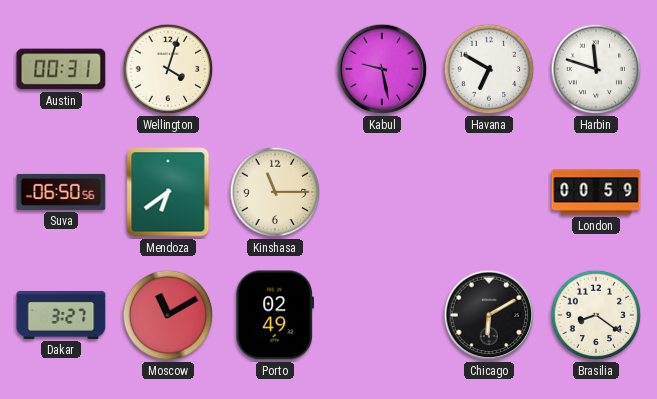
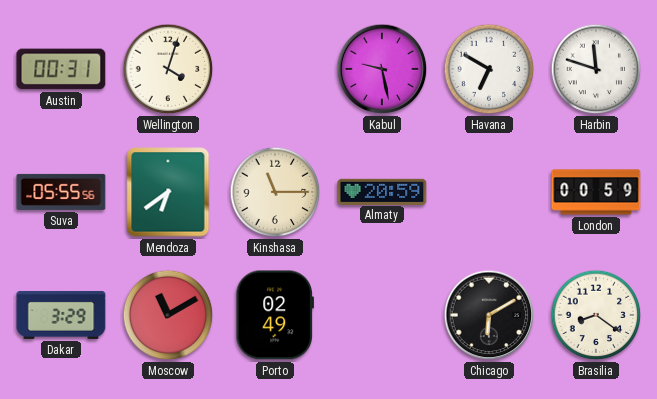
Suva: 06:50 -> 05:55 (61, 192)
Almaty: none -> 20:59 (382, 191)
Dakar: 3:27 -> 3:29 (61, 315)
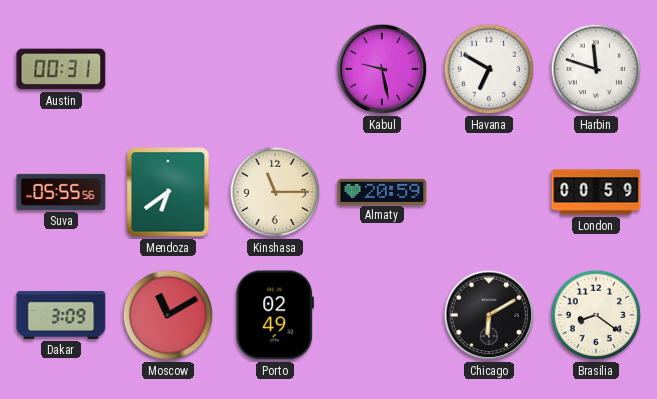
Wellington: 4:03 -> none (168, 69)
Dakar: 3:29 -> 3:09 (61, 315)
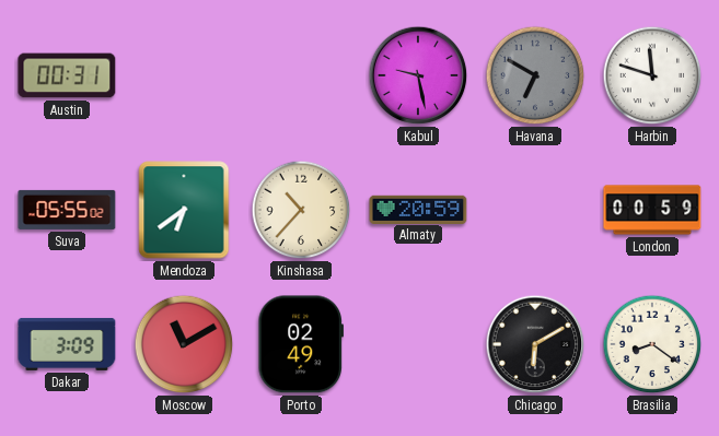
Havana dial: white -> grey (535, 75)
Suva: 05:55:56 -> 05:55:02 (67, 210)
Kinshasa: 11:15 -> 10:37 (301, 210)
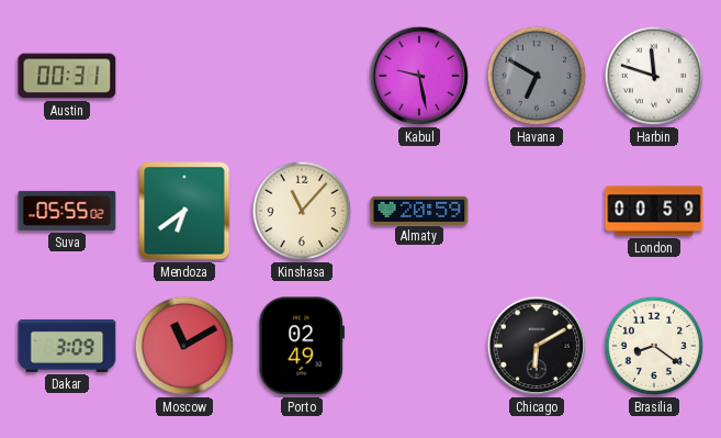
Kinshasa: 10:37 -> 11:07 (302, 211)
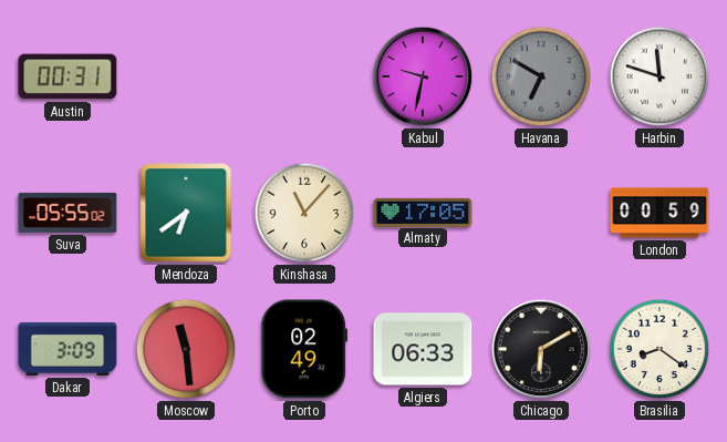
Kabul: 9:28 -> 9:32 (423, 76)
Almaty: 20:59 -> 17:05 (423, 212)
Moscow: 11:10 -> 11:29 (186, 349)
Algiers: none -> 06:33 (423, 349)
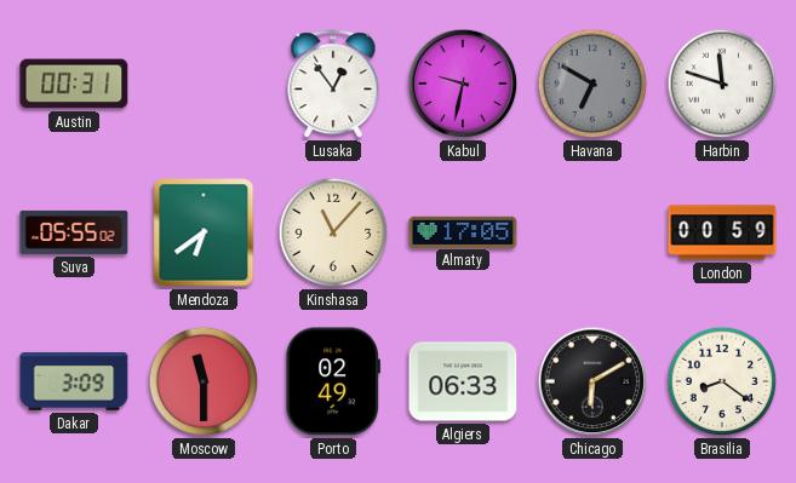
Lusaka: none -> 12:54 (333, 85)
Moscow: 11:29 -> 11:30 (204, 381)
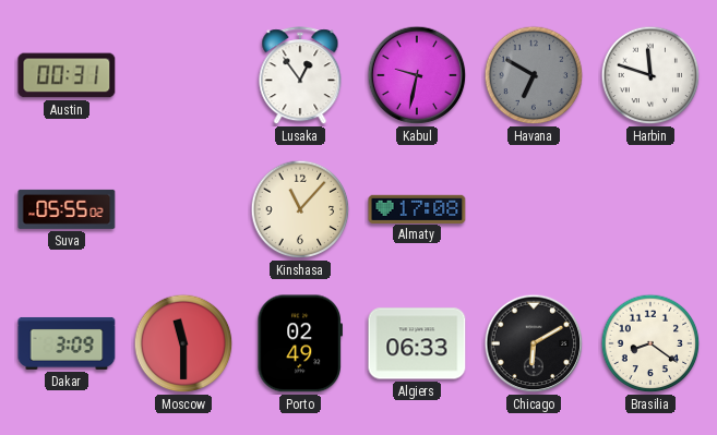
Mendoza: 6:39 -> none (204, 232)
Almaty: 17:05 -> 17:08 (417, 208)
London: 00:59 -> none (722, 232)
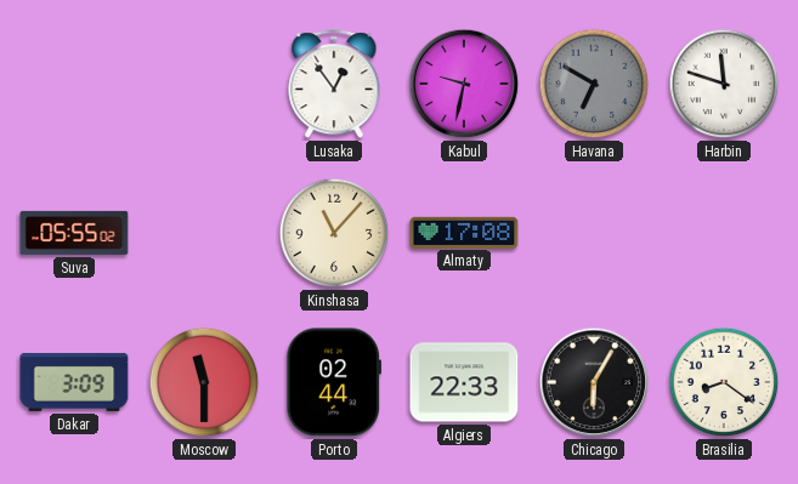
Austin: 00:31 -> none (67, 75)
Porto: 02:49 -> 02:44 (333, 382)
Algiers: 06:33 -> 22:33 (464, 382)
Chicago: 6:10 -> 6:05 (594, 382)
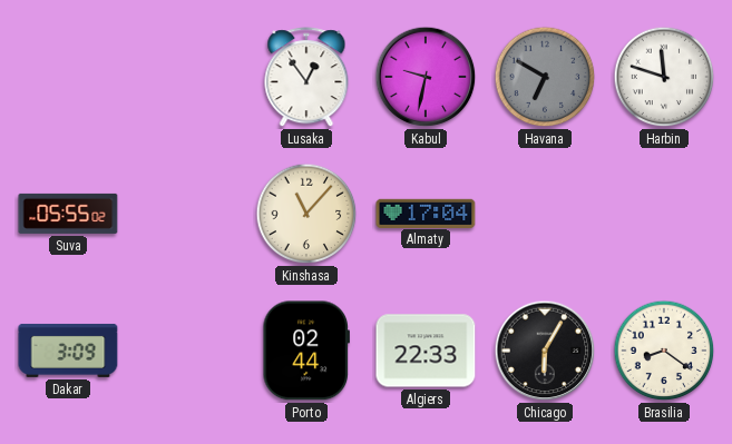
Almaty: 17:08 -> 17:04 (426, 213)
Moscow: 11:30 -> none (204, 382)
